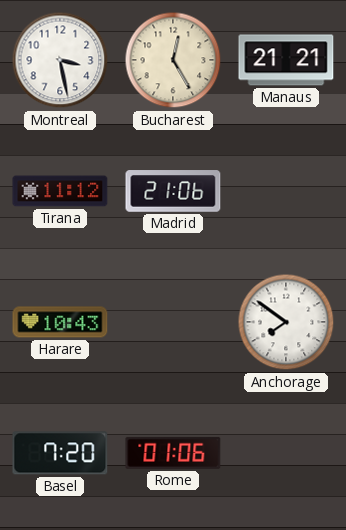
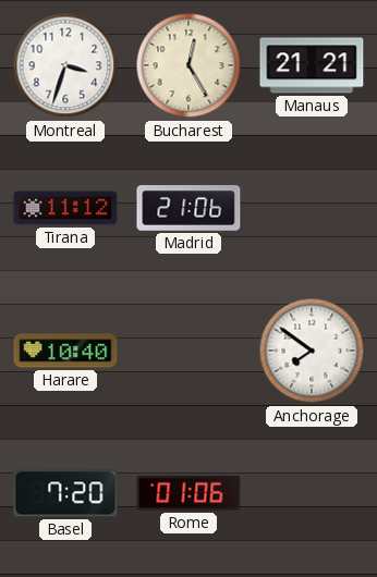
Montreal: 3:28 -> 3:33 (65, 65)
Harare: 10:43 -> 10:40 (65, 351)
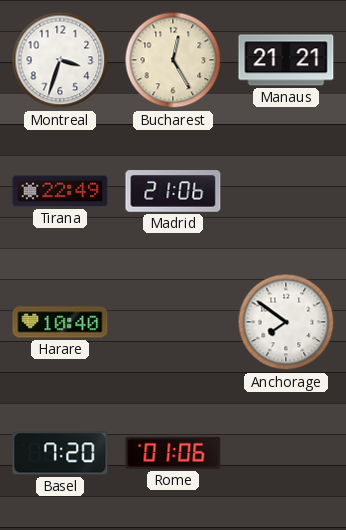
Tirana: 11:12 -> 22:49 (60, 191)
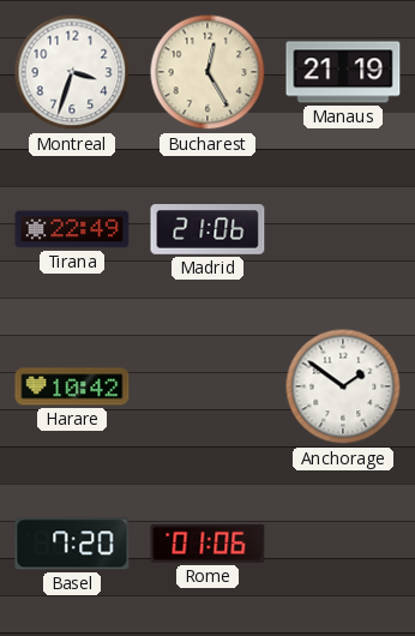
Manaus: 21:21 -> 21:19 (343, 72)
Harare: 10:40 -> 10:42 (72, 386)
Anchorage: 7:51 -> 1:51 (343, 386)
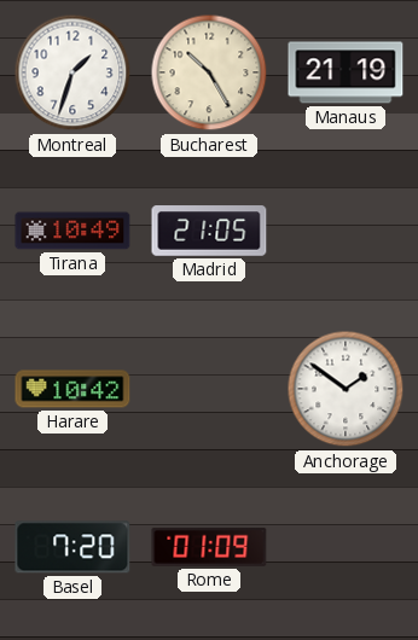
Montreal: 3:33 -> 1:33 (72, 72)
Bucharest: 12:25 -> 10:25 (209, 72)
Tirana: 22:49 -> 10:49 (72, 231)
Madrid: 21:06 -> 21:05 (209, 231)
Rome: 01:06 -> 01:09 (209, 547)
